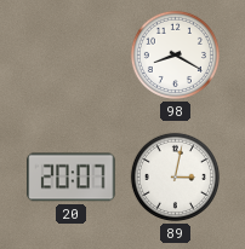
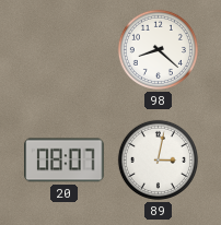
98: 8:20 -> 8:22 (158, 49)
20: 20:07 -> 08:07 (65, 161)
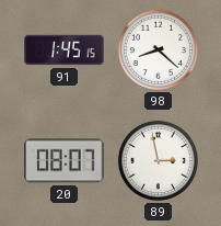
91: none -> 1:45 (65, 50)
89: 3:02 -> 2:58 (158, 160)
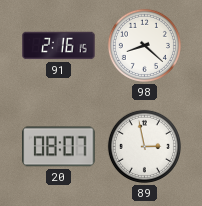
91: 1:45 -> 2:16 (59, 46)
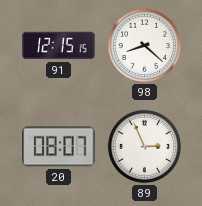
91: 2:16 -> 12:15 (59, 46)
89: 2:58 -> 2:56 (144, 146)
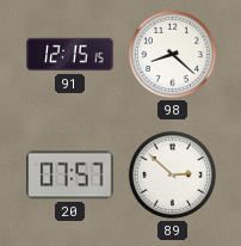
20: 08:07 -> 07:57 (70, 176)
89: 2:56 -> 2:52 (172, 174)
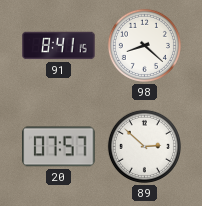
91: 12:15 -> 8:41 (59, 46)
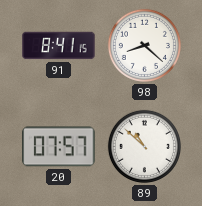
89: 2:52 -> 10:52 (144, 146)
